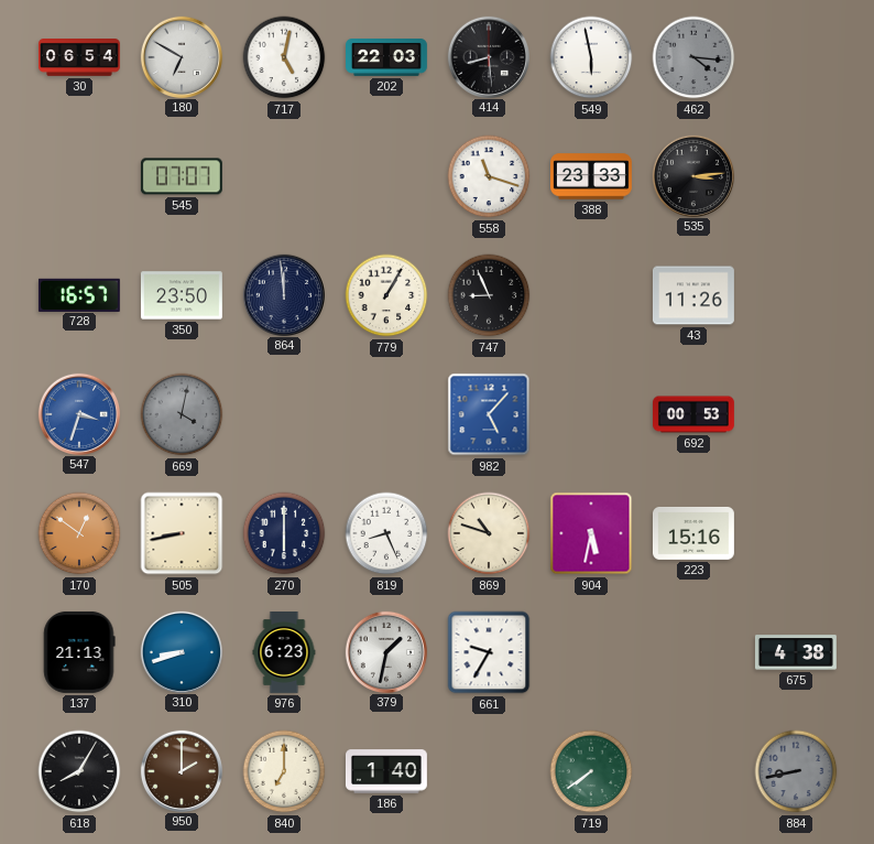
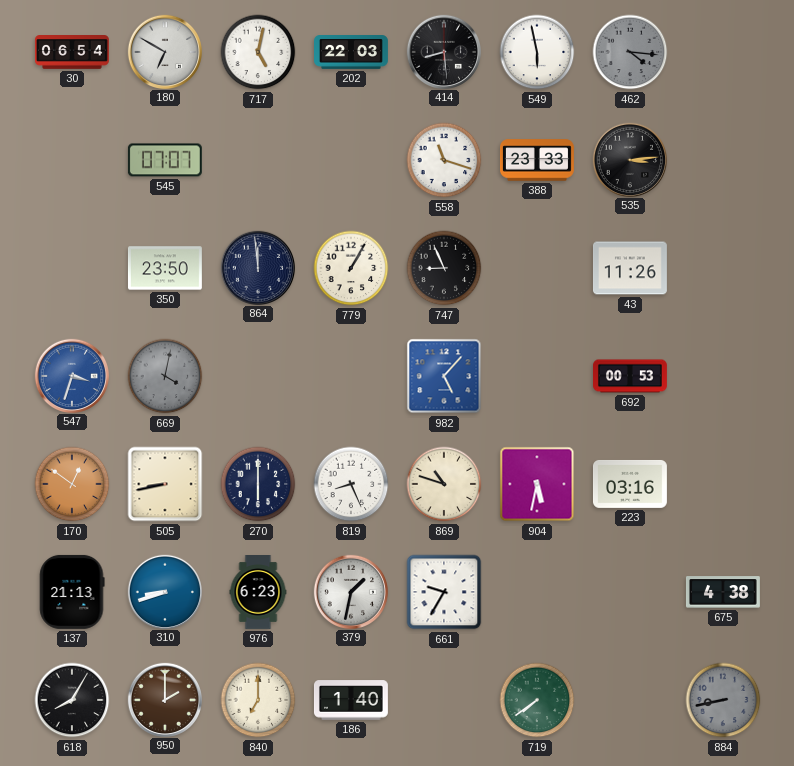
728: 16:57 -> none (79, 294)
223: 15:16 -> 03:16 (630, 484)
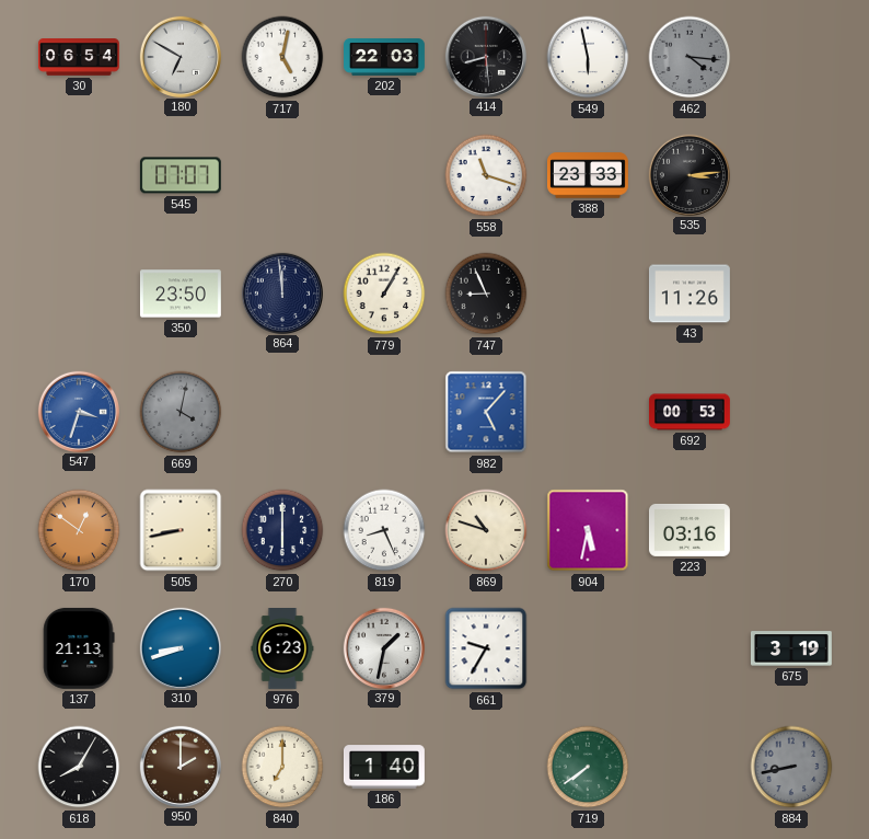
675: 4:38 -> 3:19 (791, 648)
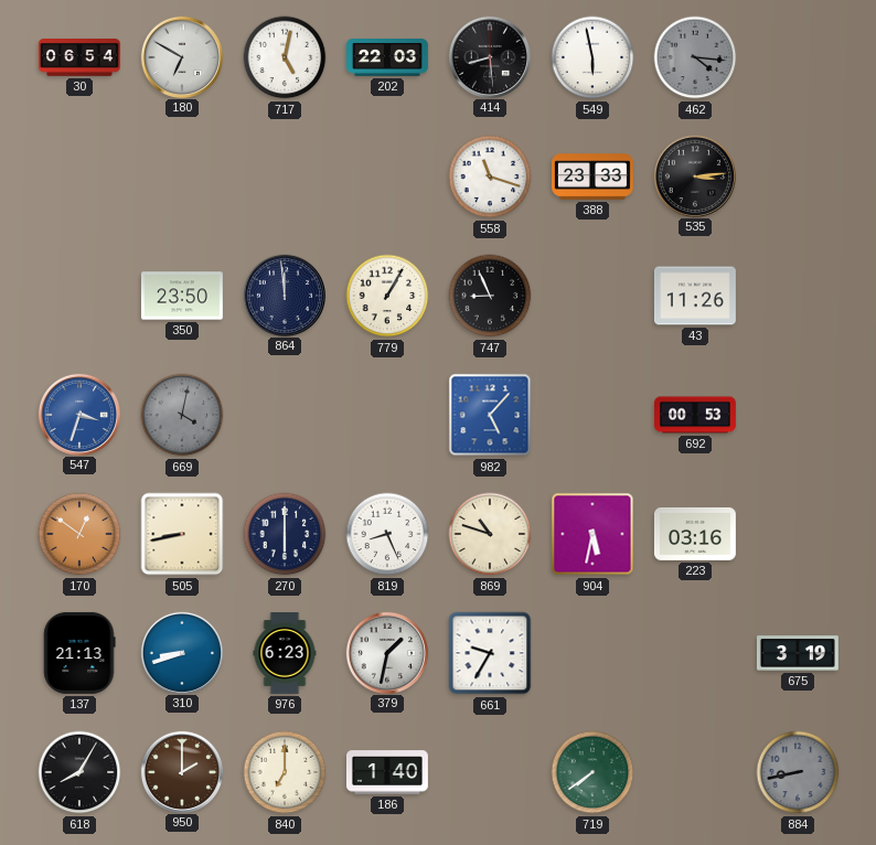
545: 07:07 -> none (181, 175)
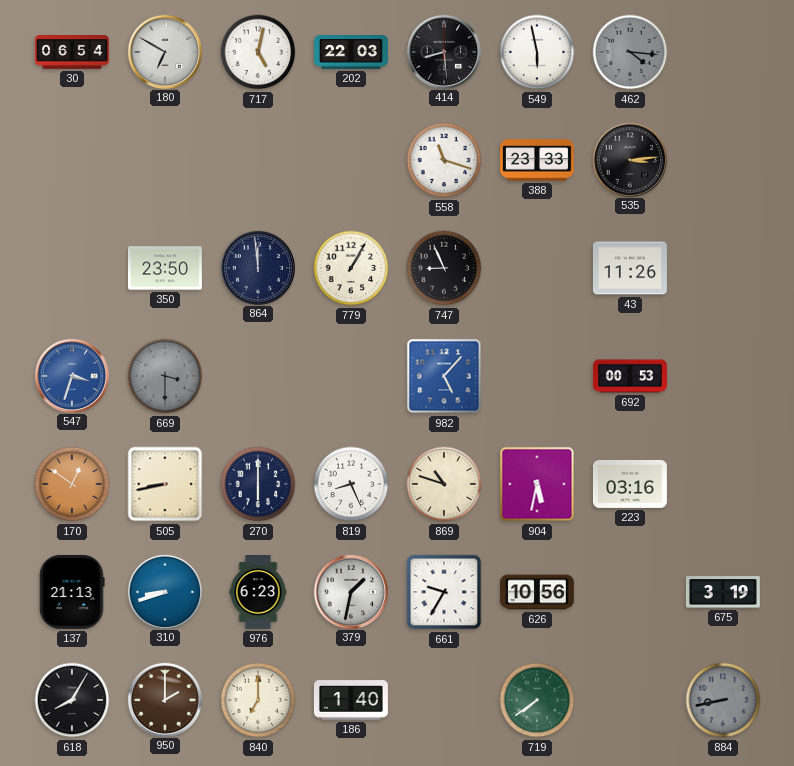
669: 4:02 -> 3:30 (165, 376)
626: none -> 10:56 (537, 592)
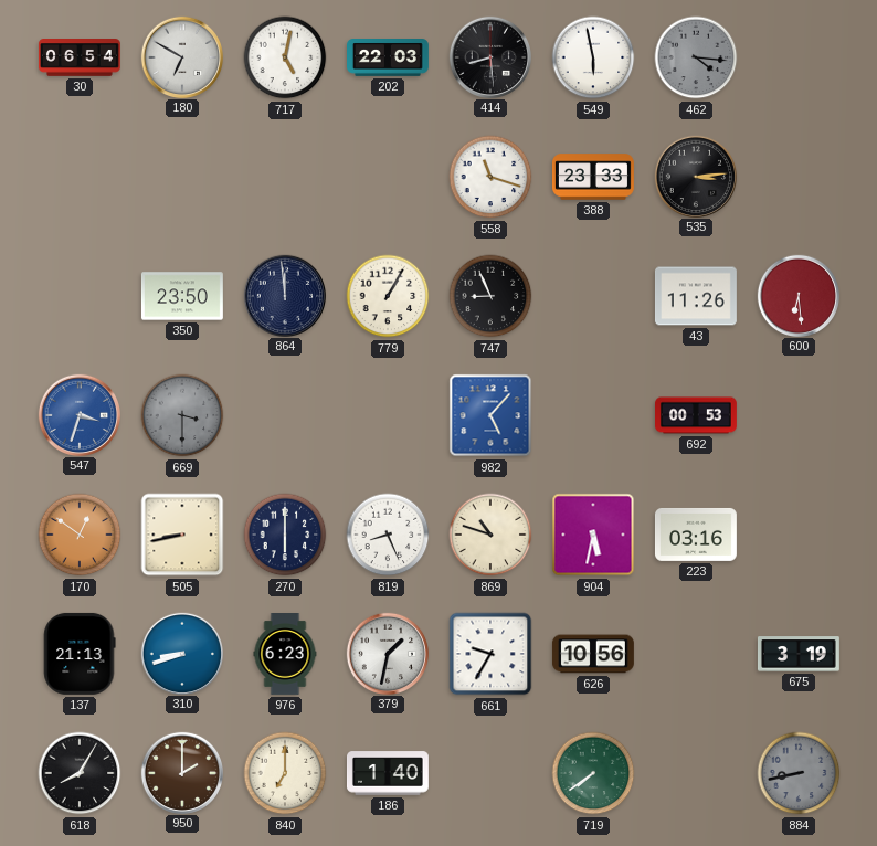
600: none -> 6:29 (797, 295)
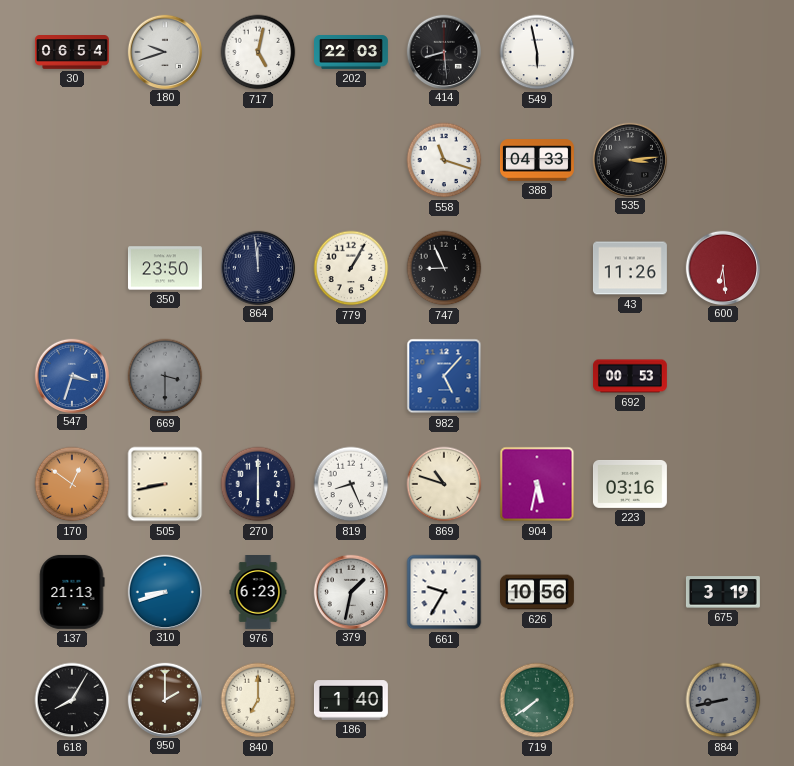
180: 6:50 -> 9:42 (164, 51)
462: 4:16 -> none (696, 57)
388: 23:33 -> 04:33 (538, 160)
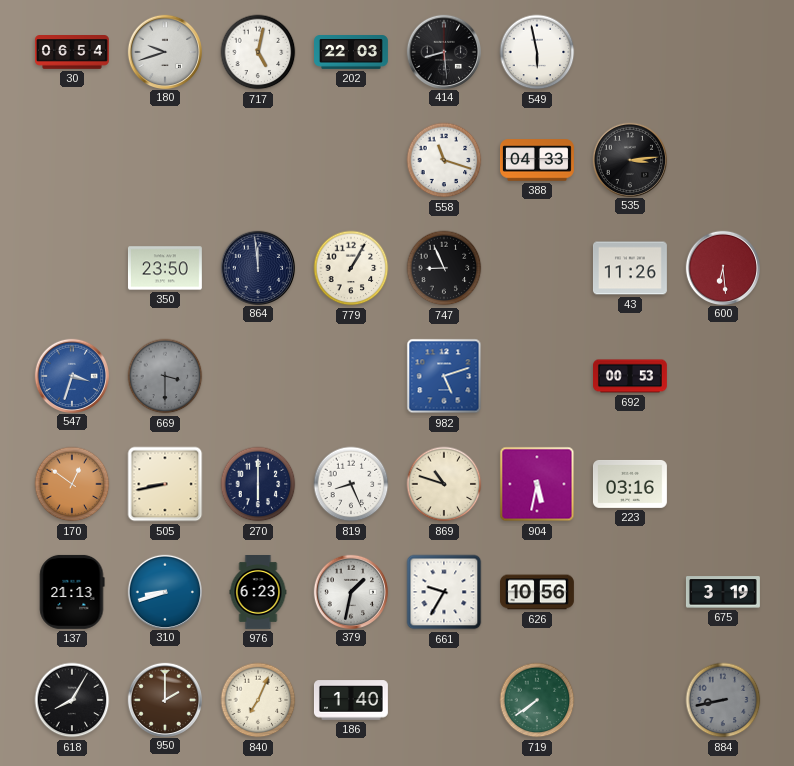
982: 5:07 -> 5:12 (444, 376)
840: 7:00 -> 7:04 (258, 700)
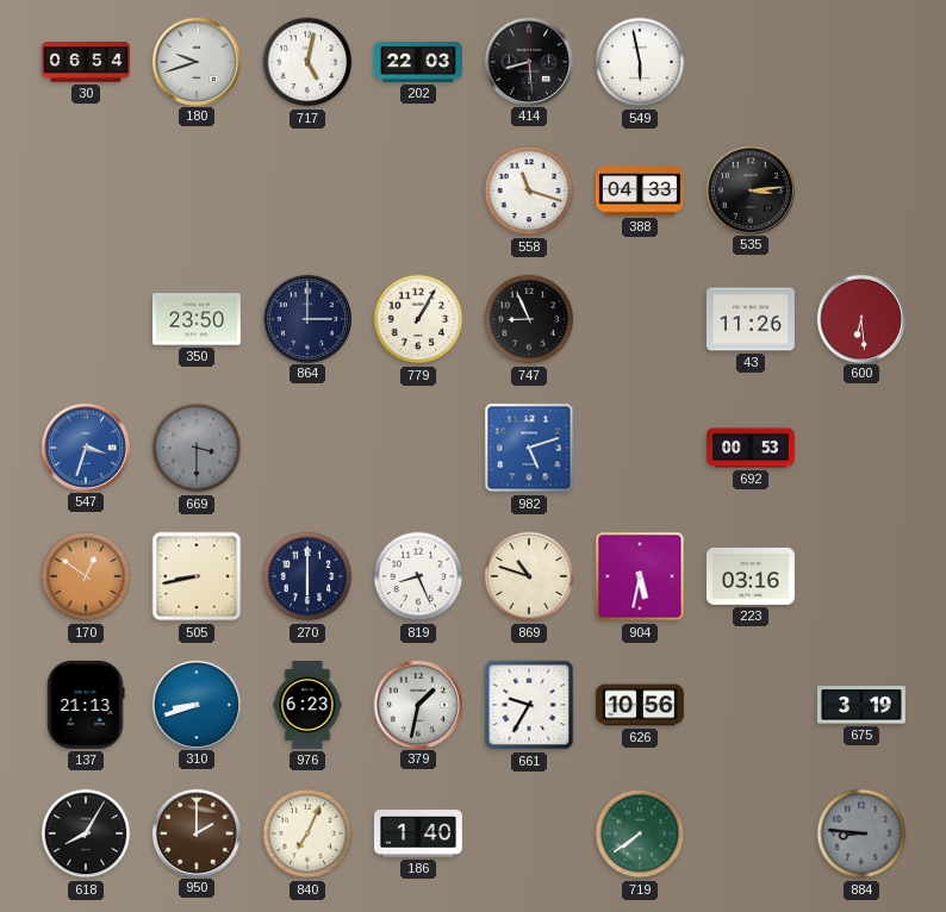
864: 11:59 -> 3:00 (306, 318)
884: 8:43 -> 8:46 (861, 833)
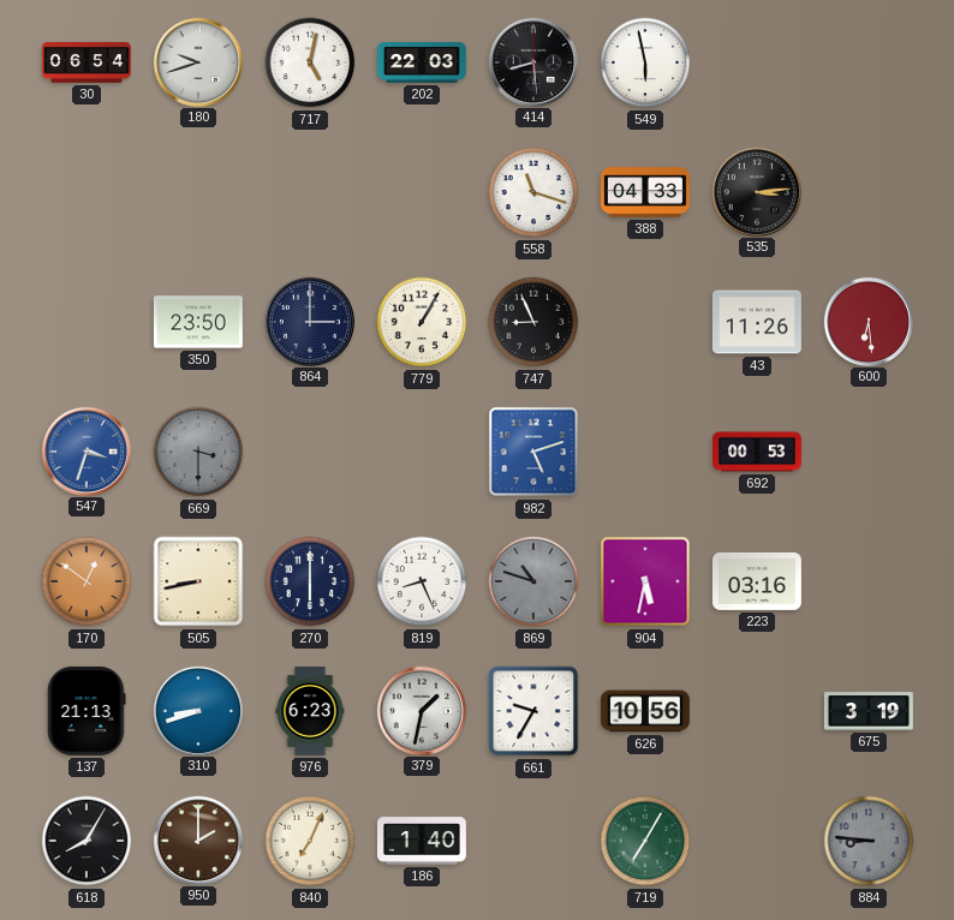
869 dial: cream -> grey (533, 581)
719: 7:39 -> 7:05 (645, 841)
